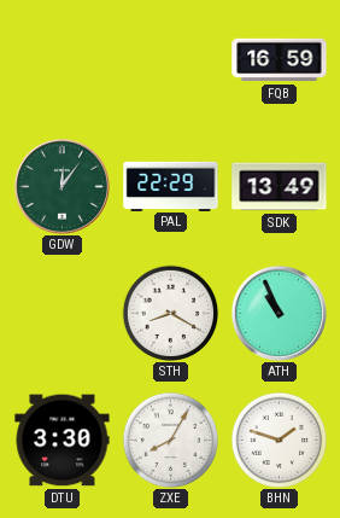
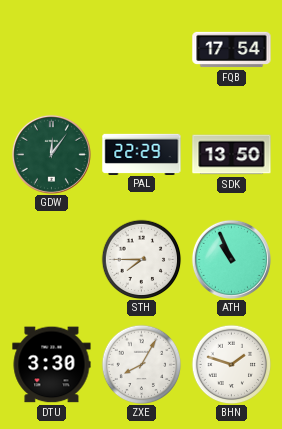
FQB: 16:59 -> 17:54 (232, 50)
SDK: 13:49 -> 13:50 (232, 155)
STH: 8:20 -> 7:45 (141, 259)
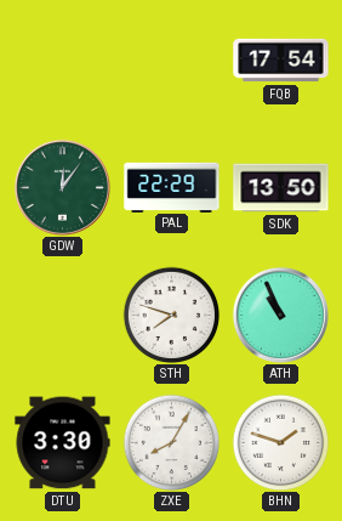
STH: 7:45 -> 7:48 (171, 315)
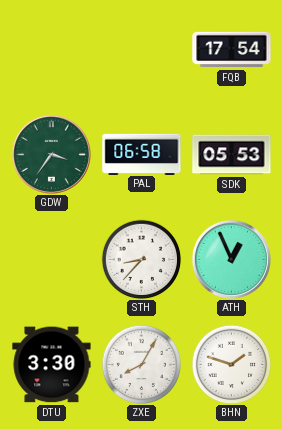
GDW: 12:06 -> 3:36 (51, 154)
PAL: 22:29 -> 06:58 (142, 154)
SDK: 13:50 -> 05:53 (232, 155)
STH: 7:48 -> 8:37 (141, 259)
ATH: 10:56 -> 12:56 (231, 259)
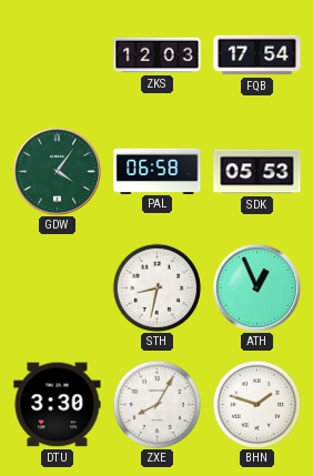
ZKS: none -> 12:03 (158, 55)
GDW: 3:36 -> 4:06 (57, 171)
STH: 8:37 -> 8:32 (156, 287)
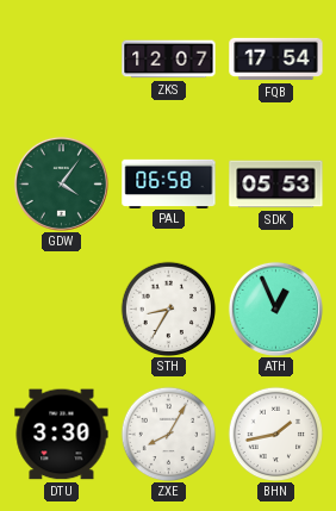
ZKS: 12:03 -> 12:07 (169, 60)
STH: 8:32 -> 8:35 (168, 309)
BHN: 1:48 -> 1:43 (275, 434)
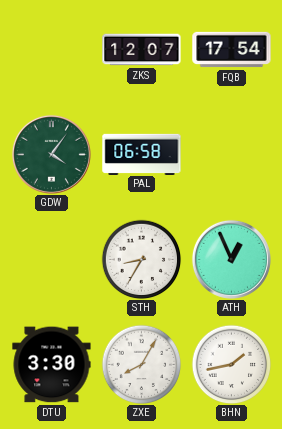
SDK: 05:53 -> none (276, 185)
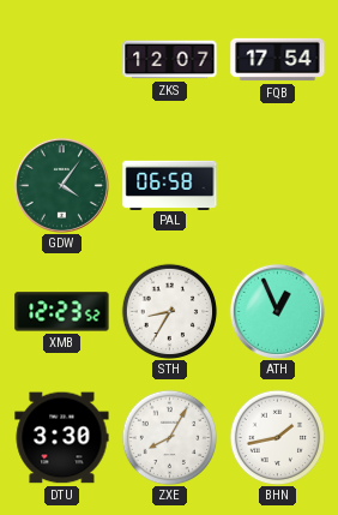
XMB: none -> 12:23 (62, 312)
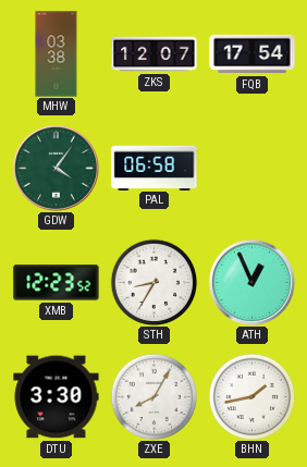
MHW: none -> 03:38 (57, 54)
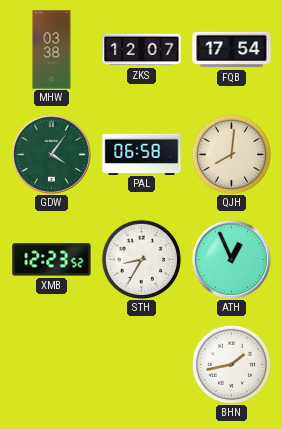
QJH: none -> 8:01 (231, 154)
DTU: 3:30 -> none (57, 397)
ZXE: 8:05 -> none (153, 396)
